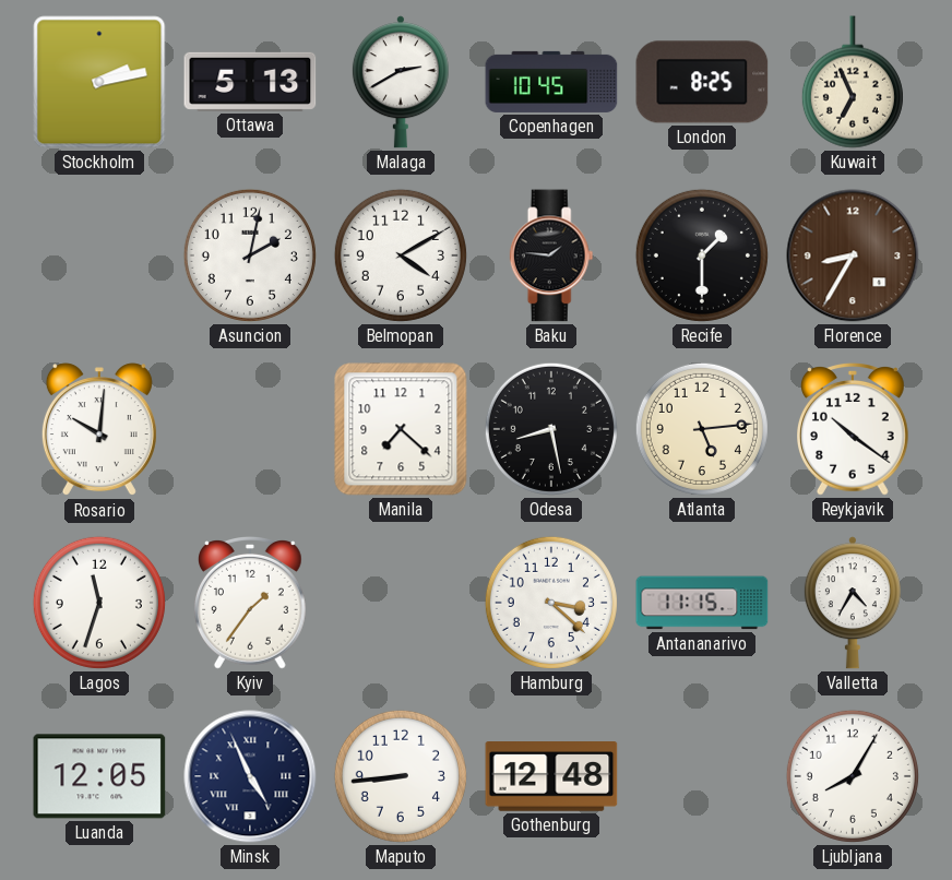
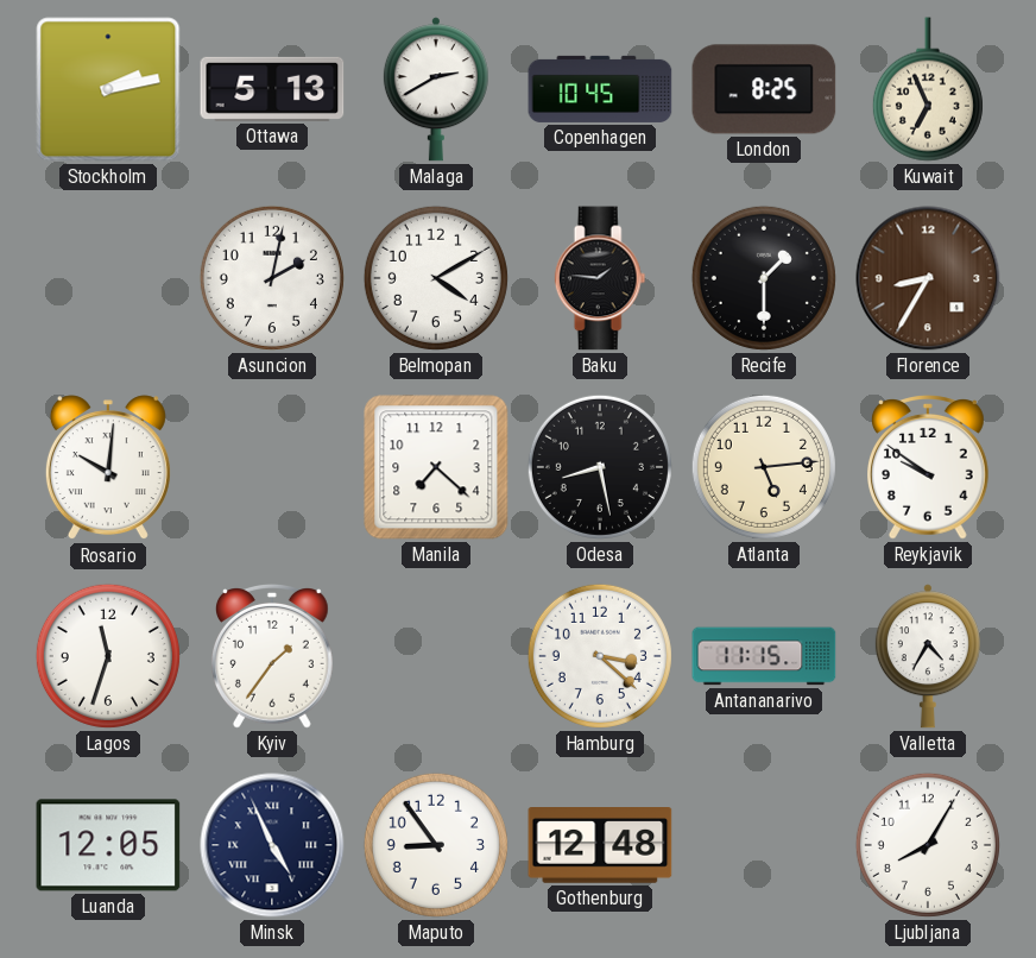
Reykjavik: 10:21 -> 9:51 (929, 468)
Maputo: 8:44 -> 8:54 (436, 845)
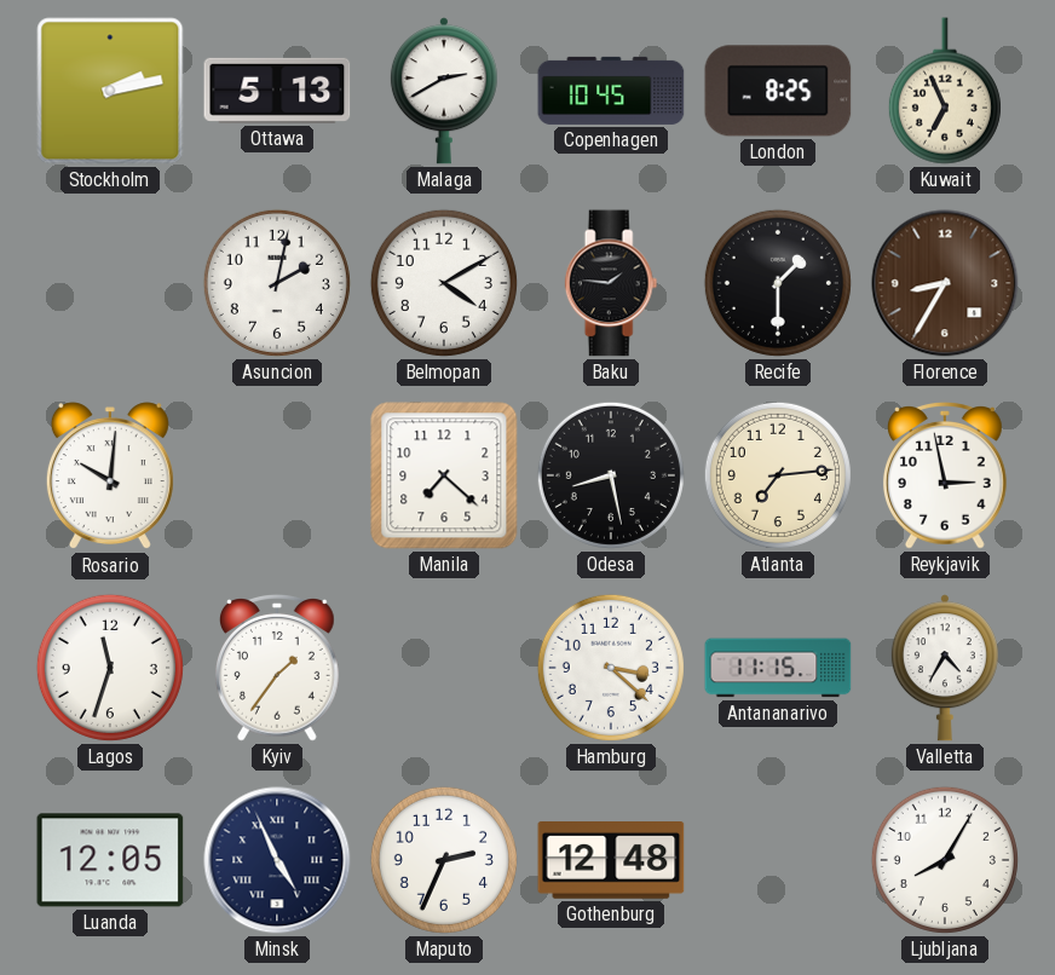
Atlanta: 5:14 -> 7:14 (778, 475)
Reykjavik: 9:51 -> 2:58 (946, 477)
Maputo: 8:54 -> 2:34 (444, 860)
